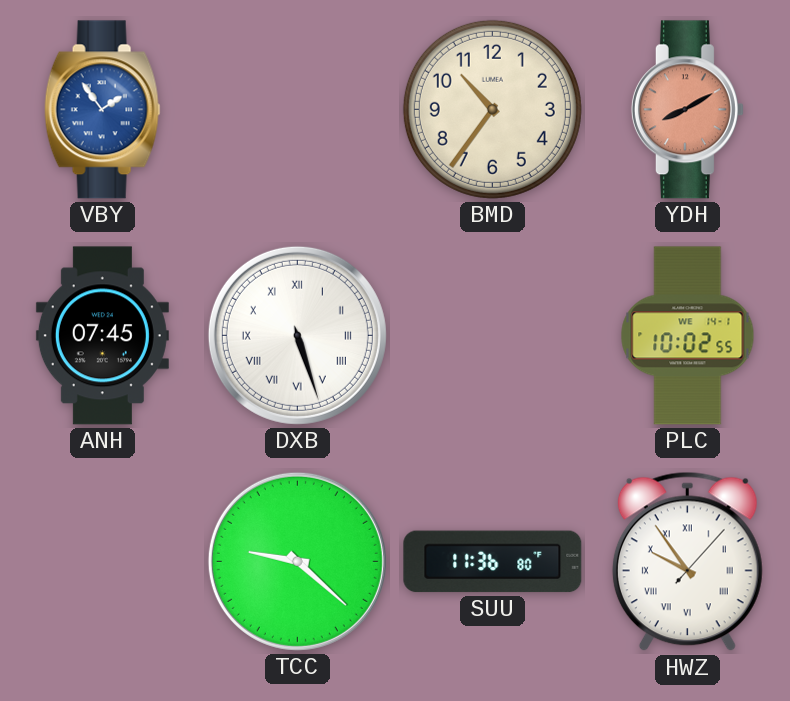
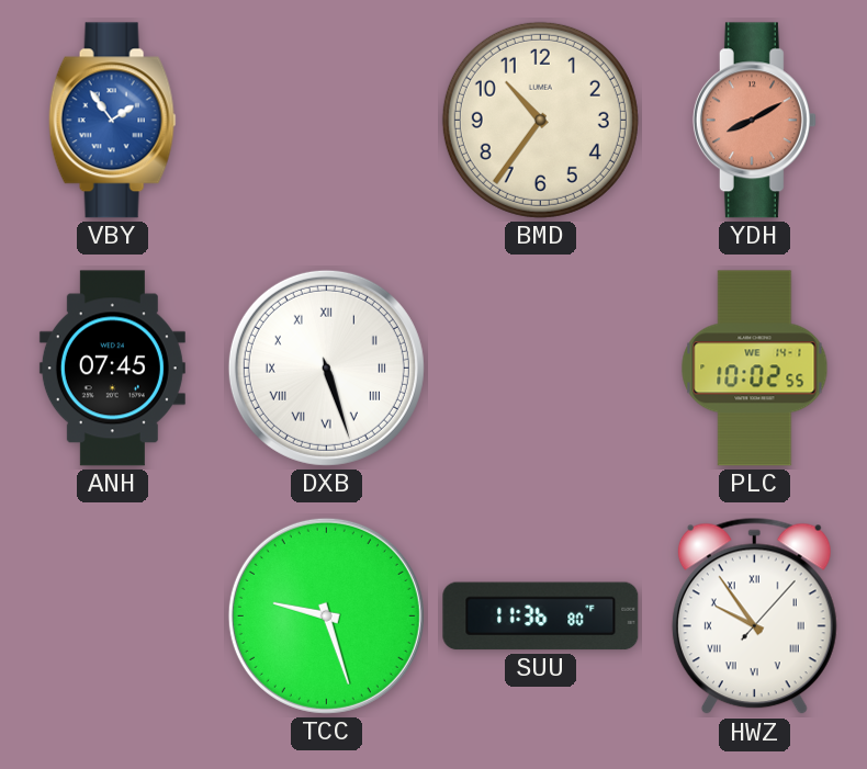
TCC: 9:22 -> 9:27 (326, 615)
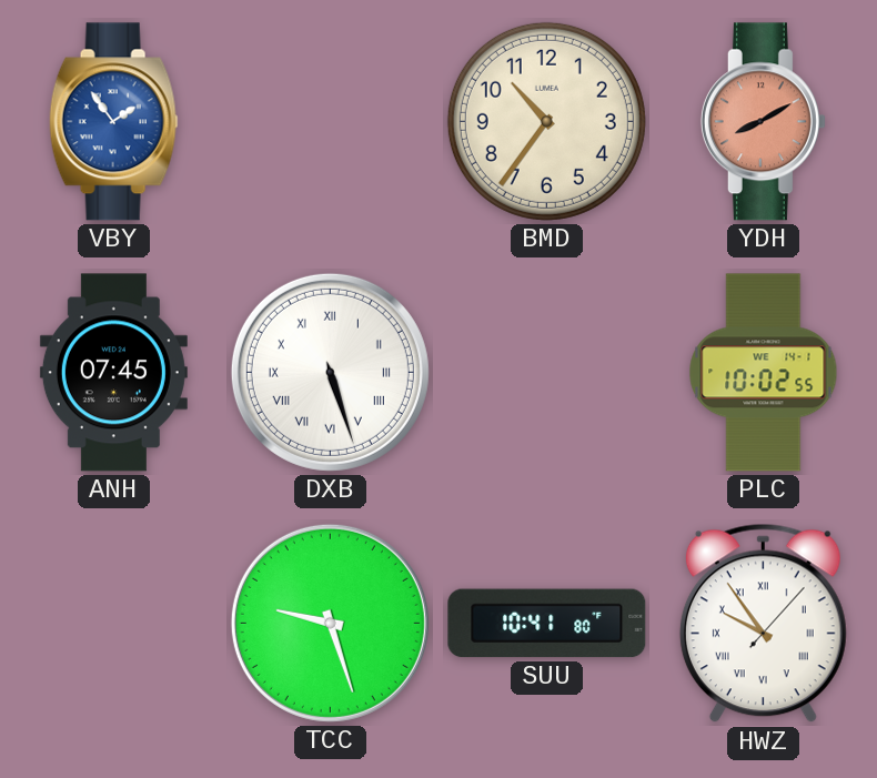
SUU: 11:36 -> 10:41 (547, 624)
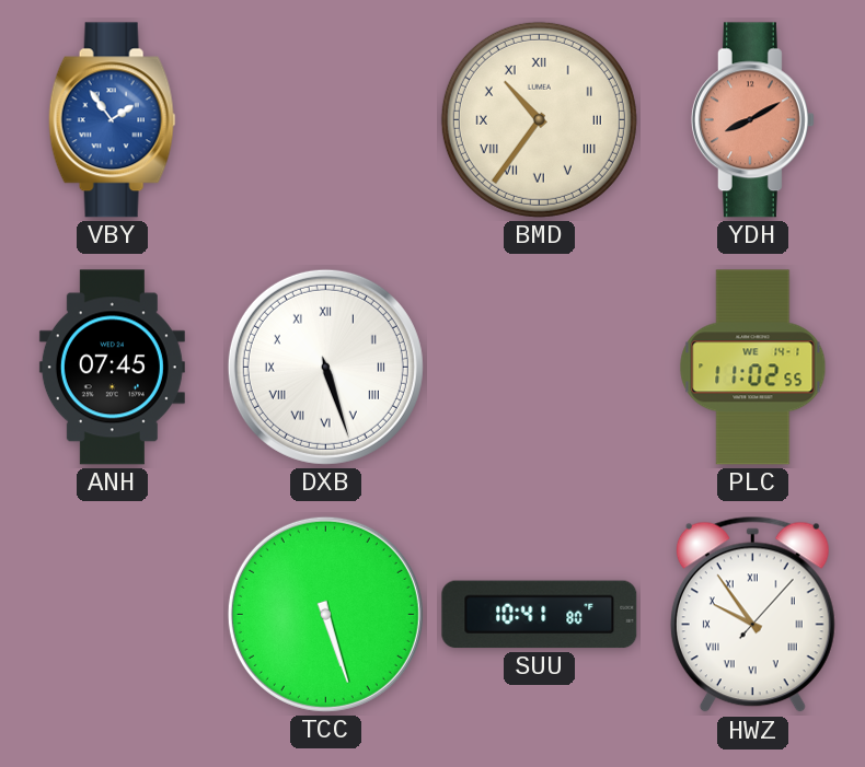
BMD numerals: Arabic -> Roman (539, 119)
PLC: 10:02 -> 11:02 (753, 368)
TCC: 9:27 -> 5:27 (325, 614)
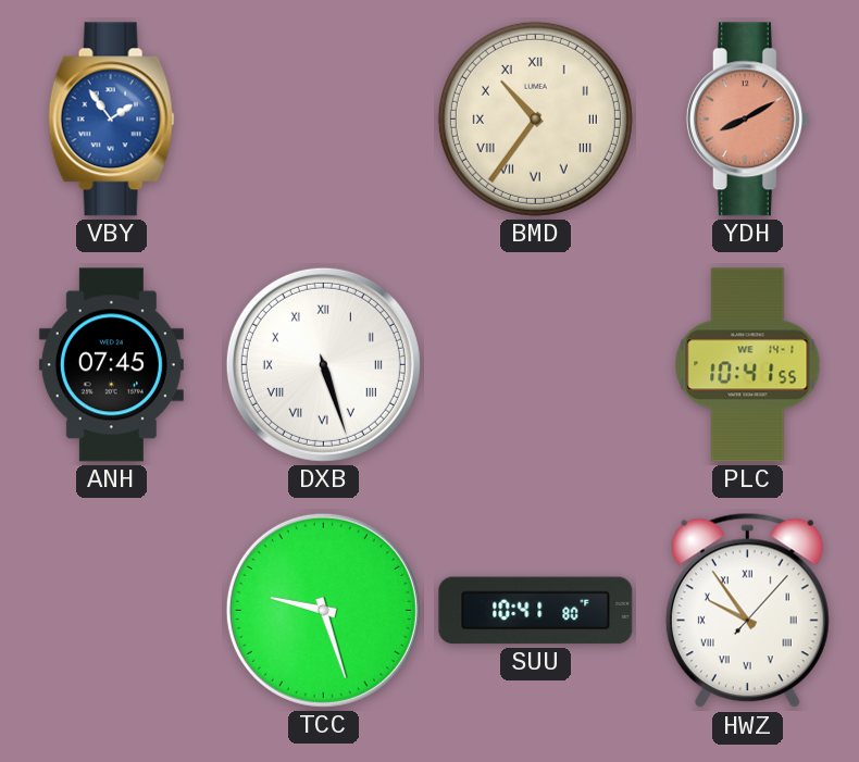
PLC: 11:02 -> 10:41 (748, 365)
TCC: 5:27 -> 9:27 (323, 610)
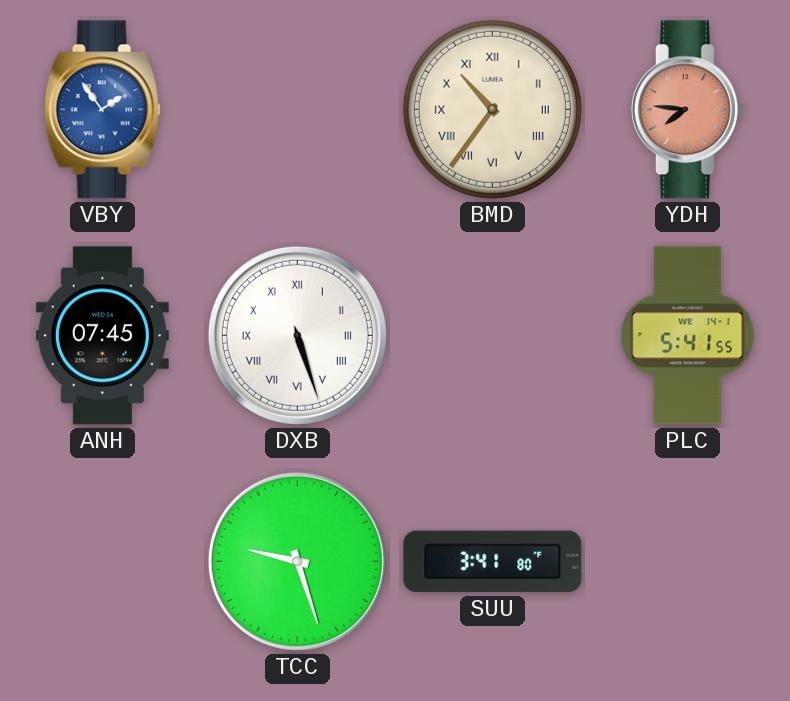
YDH: 8:10 -> 7:46 (687, 110)
PLC: 10:41 -> 5:41 (688, 336)
SUU: 10:41 -> 3:41 (493, 562)
HWZ: 9:54 -> none (747, 611)
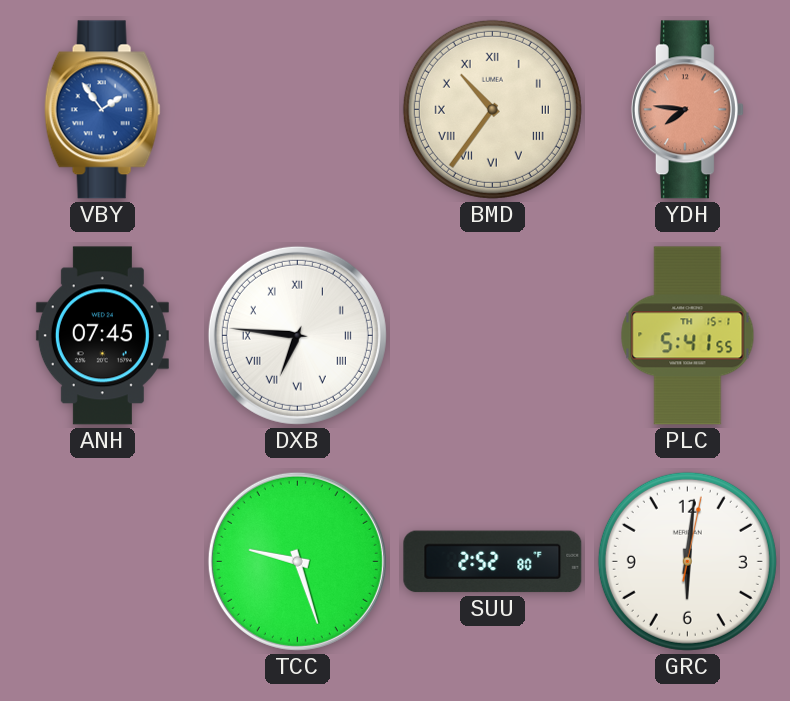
DXB: 5:27 -> 6:46 (297, 335)
PLC date: WE 14-1 -> TH 15-1 (688, 336)
SUU: 3:41 -> 2:52 (493, 562)
GRC: none -> 6:01 (687, 561)
